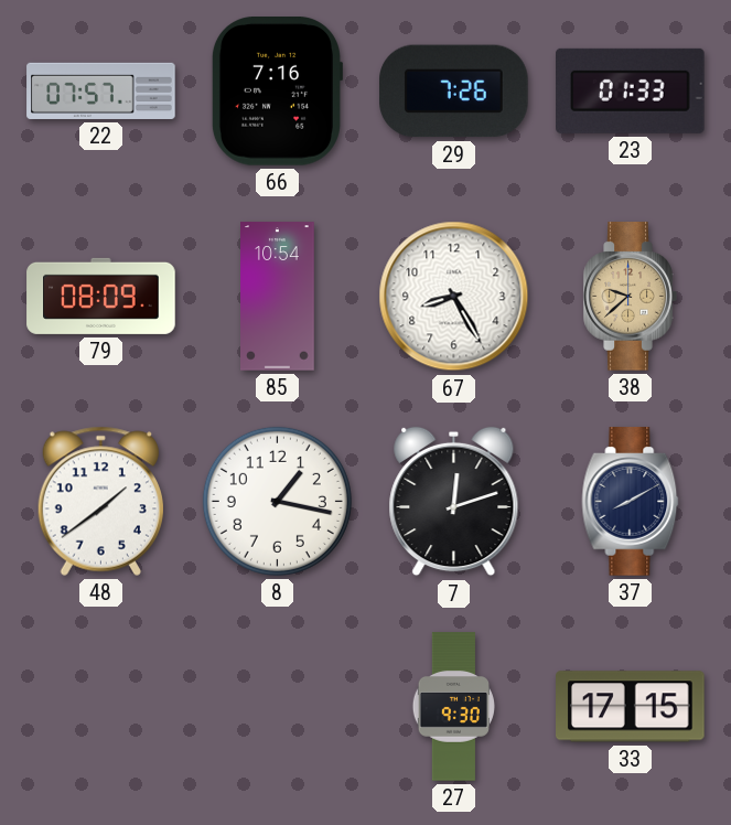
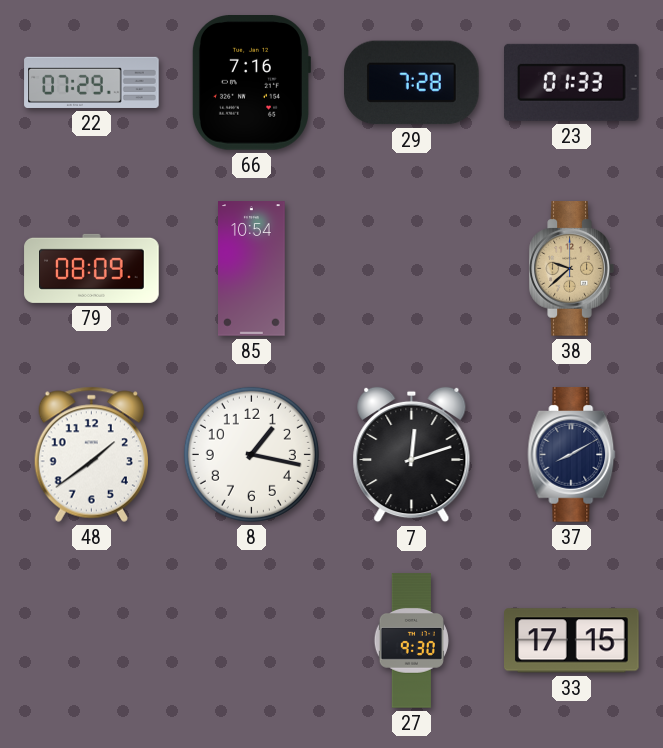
22: 07:57 -> 07:29 (92, 82)
29: 7:26 -> 7:28 (412, 83)
67: 8:25 -> none (454, 297)
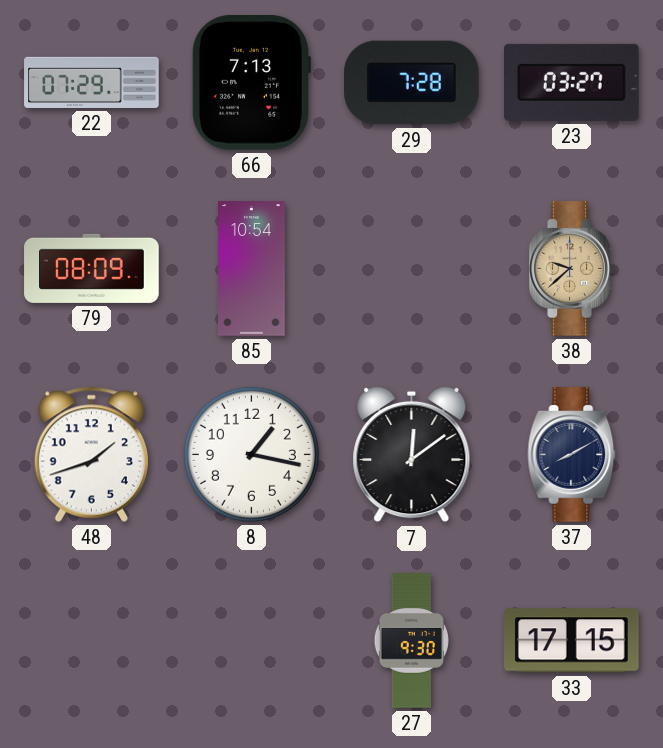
66: 7:16 -> 7:13 (251, 83)
23: 01:33 -> 03:27 (572, 82)
48: 1:39 -> 1:42 (91, 454)
7: 12:12 -> 12:09 (412, 455)
